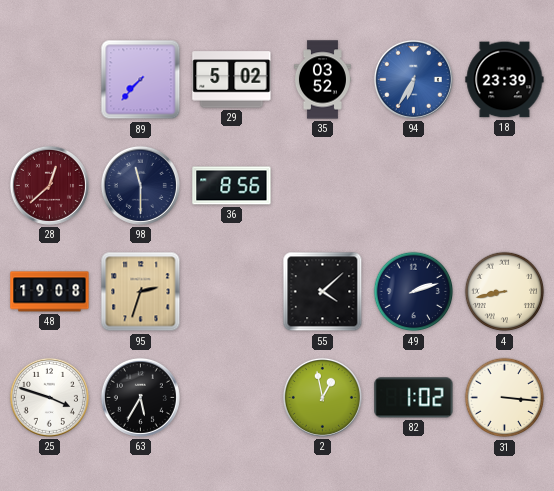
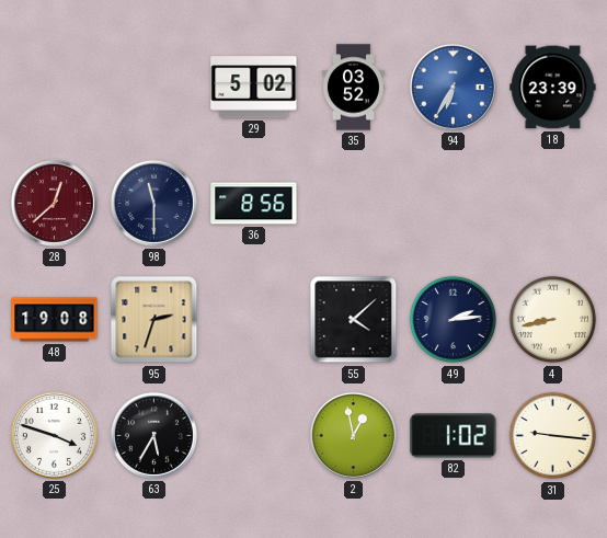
89: 7:37 -> none (141, 80)
49: 2:12 -> 2:14 (454, 320)
31: 3:16 -> 9:16 (553, 436)
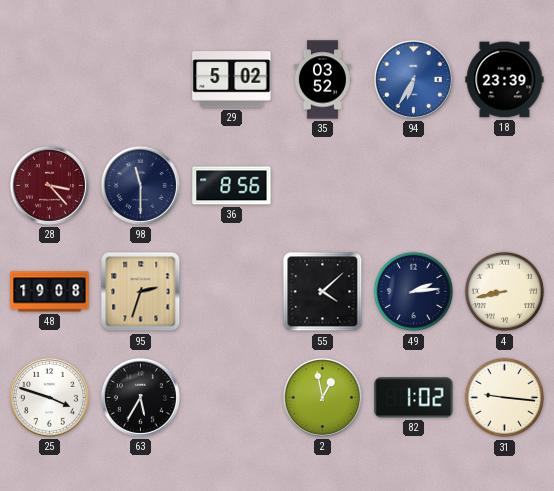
28: 12:38 -> 3:23 (49, 185)
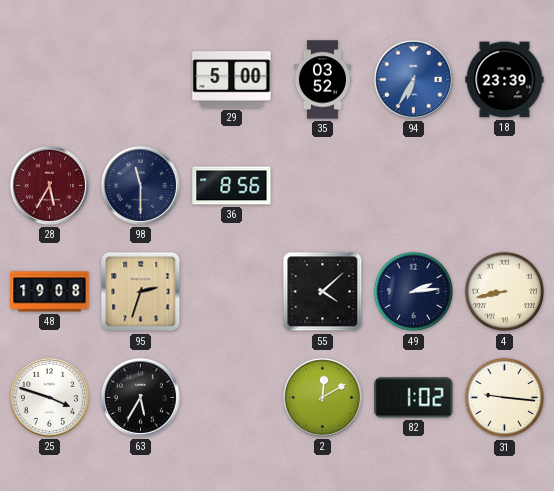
29: 5:02 -> 5:00 (232, 80)
28: 3:23 -> 5:35 (49, 185)
2: 12:58 -> 12:10 (322, 397)
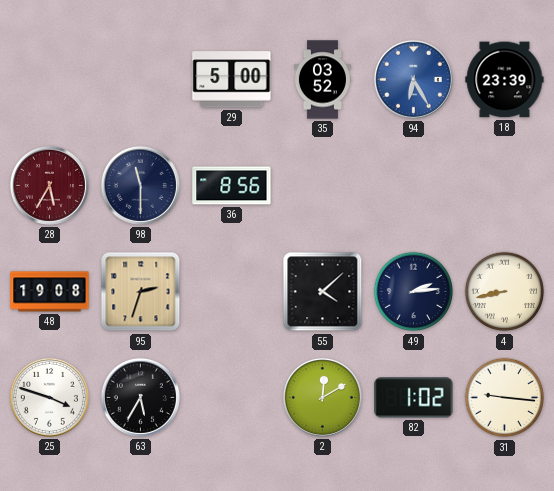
94: 6:35 -> 6:25 (413, 79)
